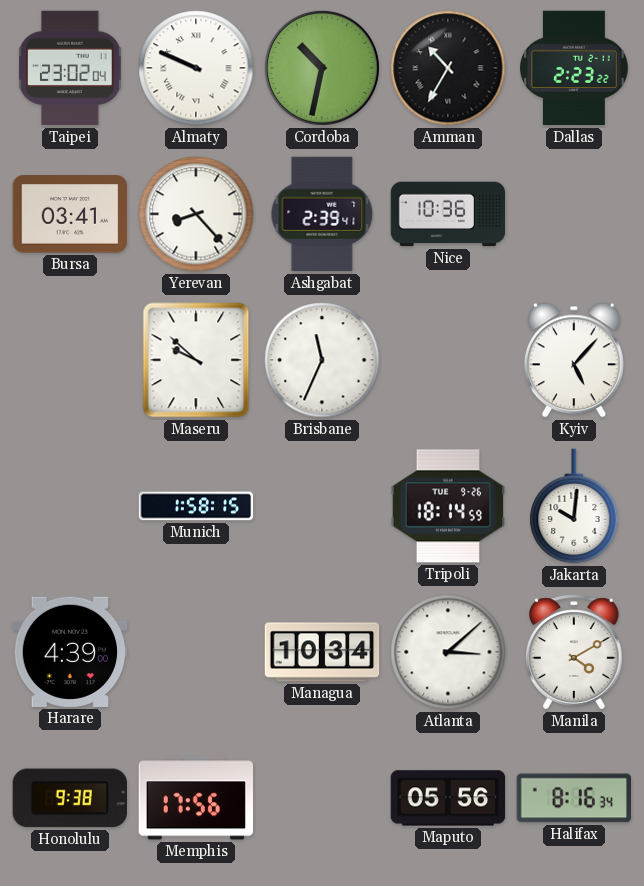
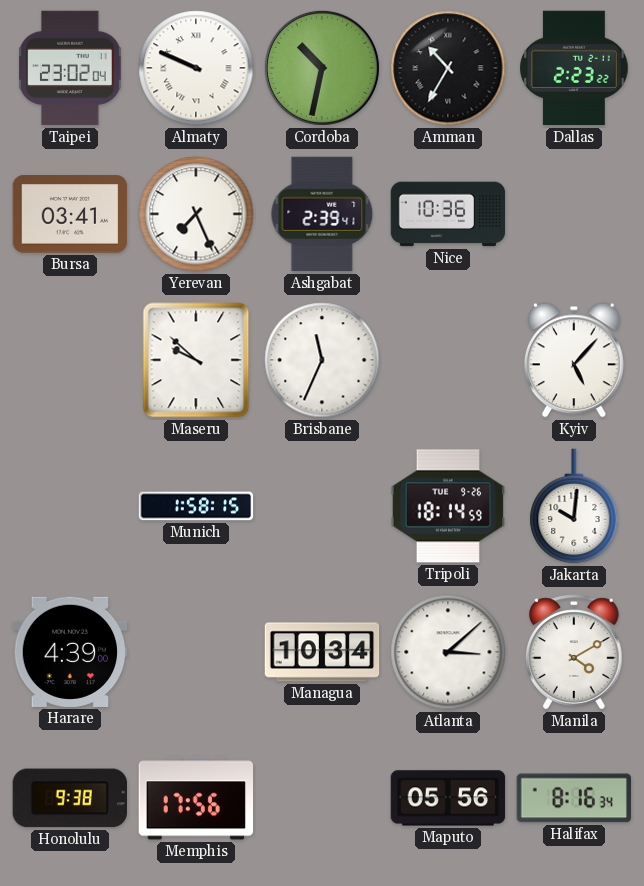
Yerevan: 8:23 -> 7:26 (196, 214)
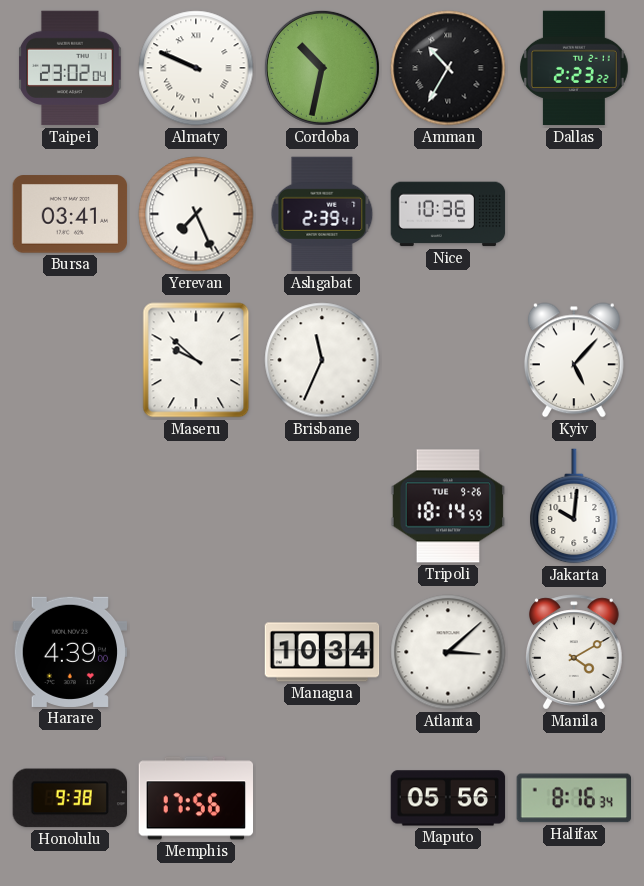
Munich: 1:58 -> none (196, 506)
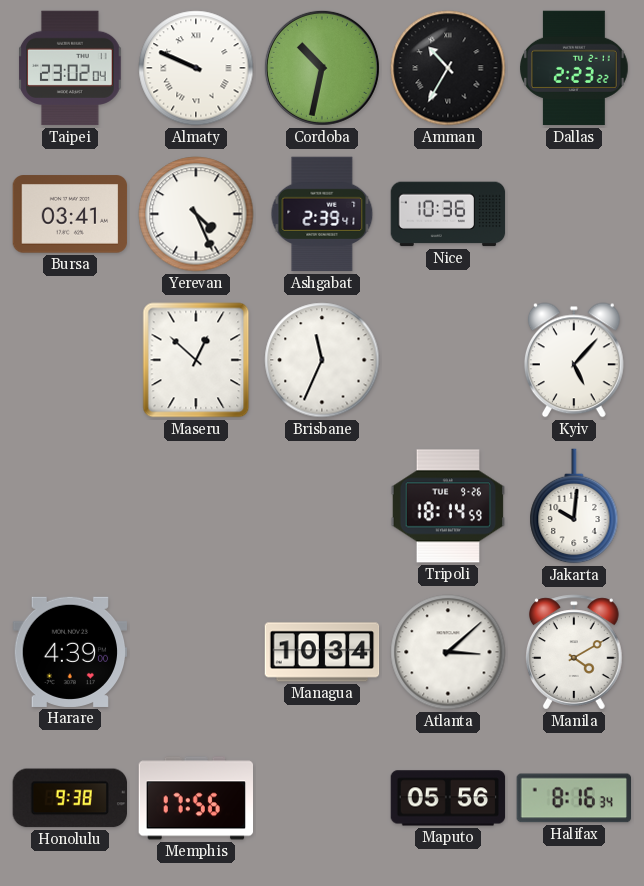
Yerevan: 7:26 -> 4:26 (196, 214)
Maseru: 9:52 -> 12:52 (196, 360)
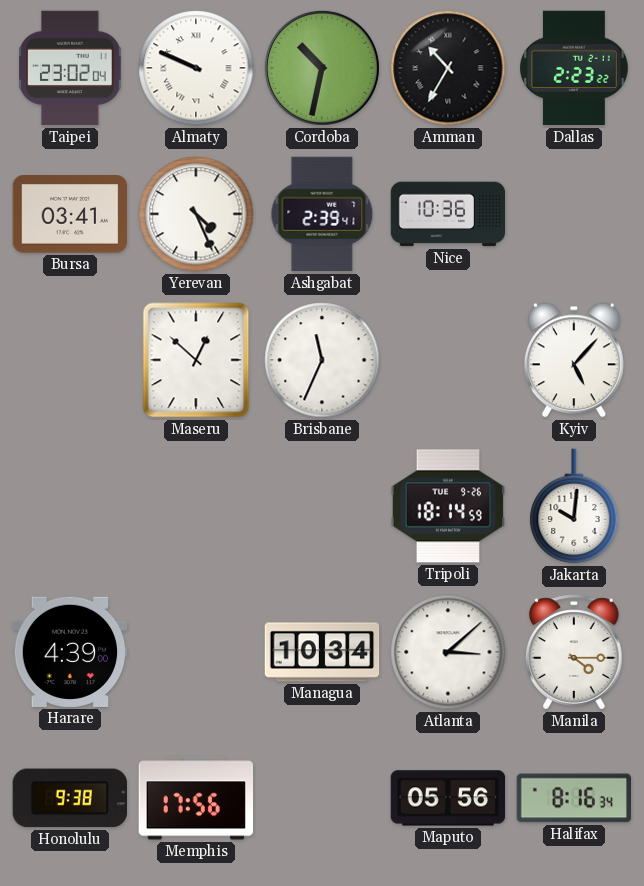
Manila: 4:10 -> 4:15 (575, 652)
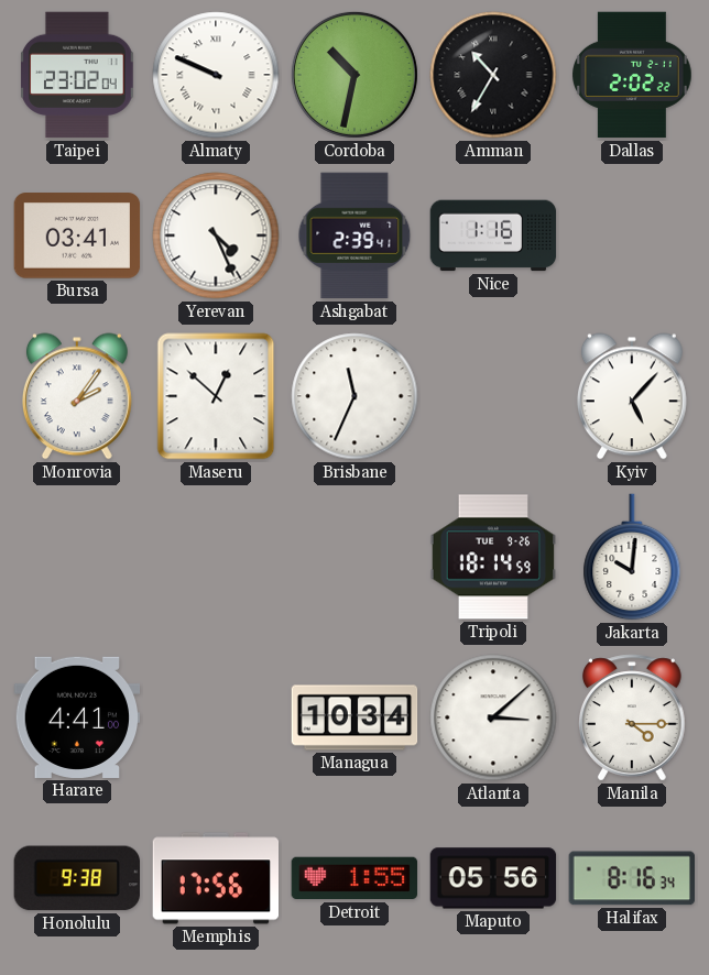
Dallas: 2:23 -> 2:02 (633, 75)
Nice: 10:36 -> 1:16 (493, 235)
Monrovia: none -> 2:06 (77, 396)
Harare: 4:39 -> 4:41 (77, 717)
Detroit: none -> 1:55 (354, 878)
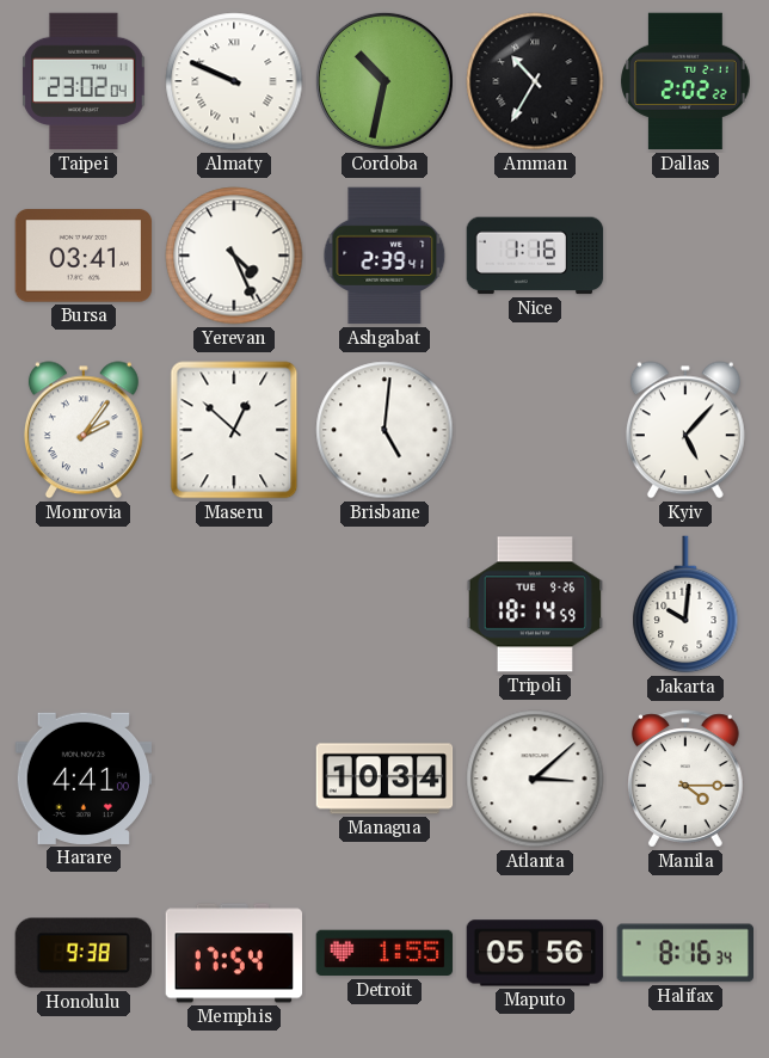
Brisbane: 11:34 -> 5:01 (384, 430)
Memphis: 17:56 -> 17:54 (234, 953)
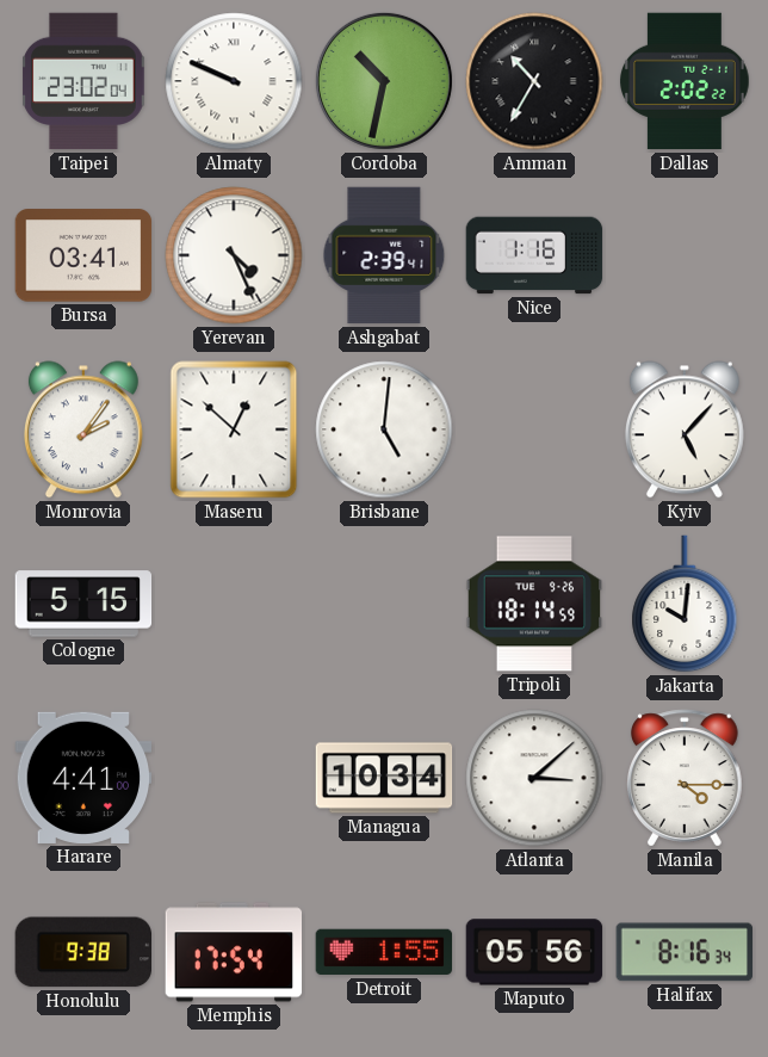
Cologne: none -> 5:15 (83, 604)
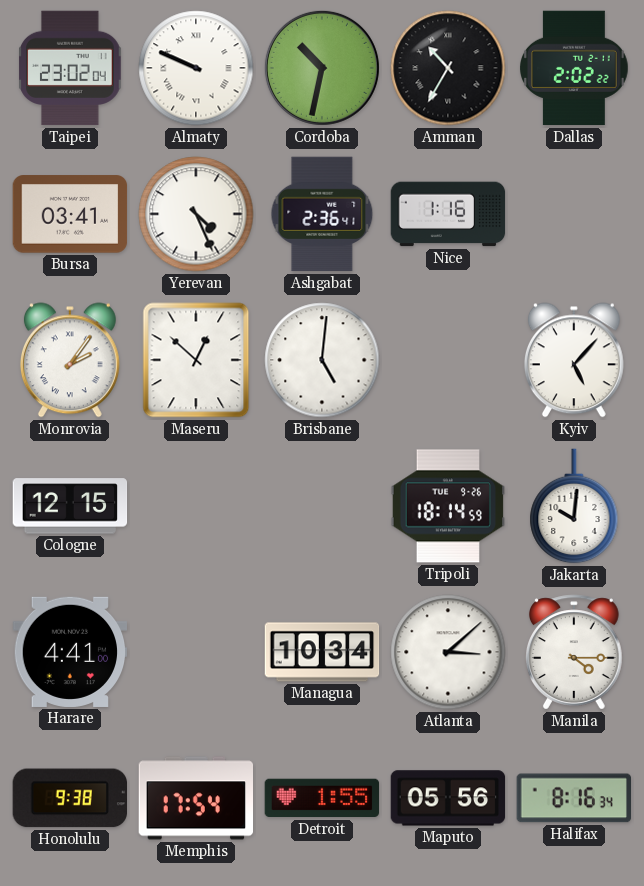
Ashgabat: 2:39 -> 2:36 (322, 214)
Cologne: 5:15 -> 12:15 (70, 506)
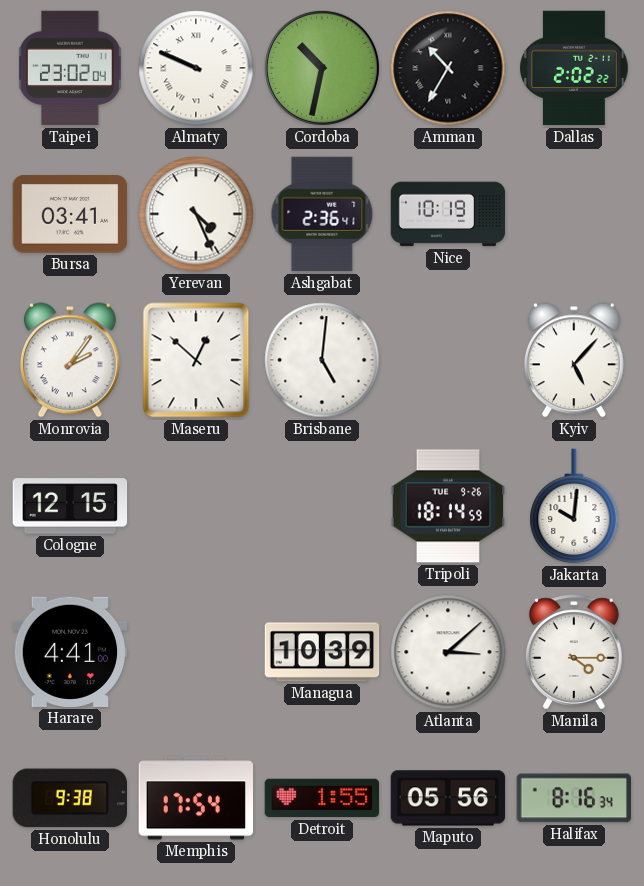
Nice: 1:16 -> 10:19 (448, 214)
Managua: 10:34 -> 10:39 (322, 652)
